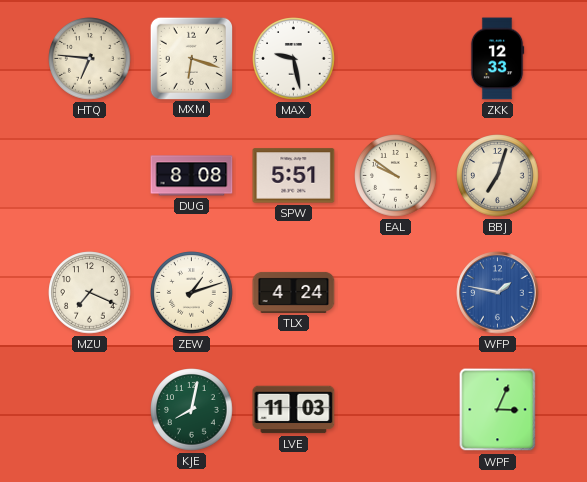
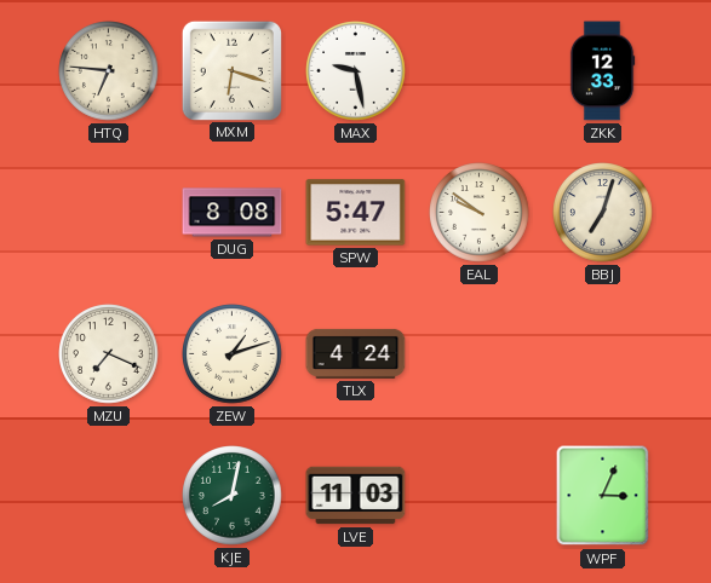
SPW: 5:51 -> 5:47 (356, 213)
WFP: 1:47 -> none (498, 293)
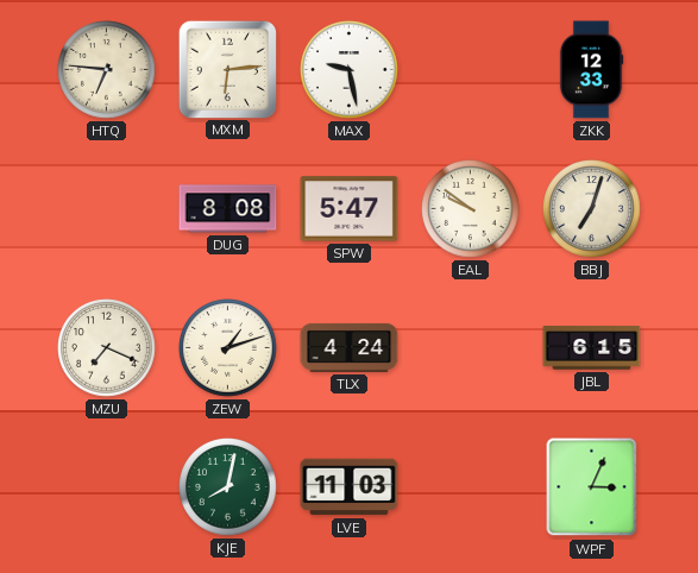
MXM: 6:18 -> 6:14 (227, 69)
JBL: none -> 6:15 (592, 348)
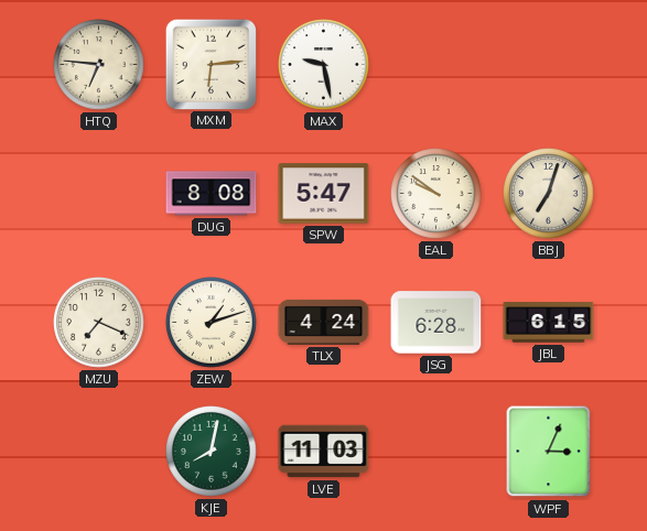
ZKK: 12:33 -> none (591, 70)
JSG: none -> 6:28 (436, 323)
